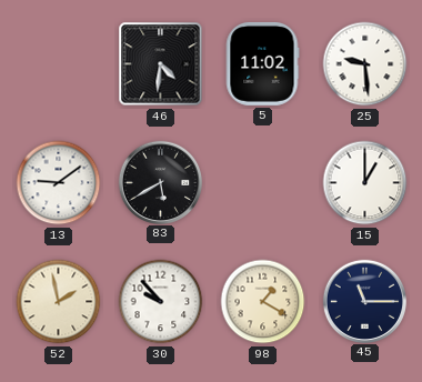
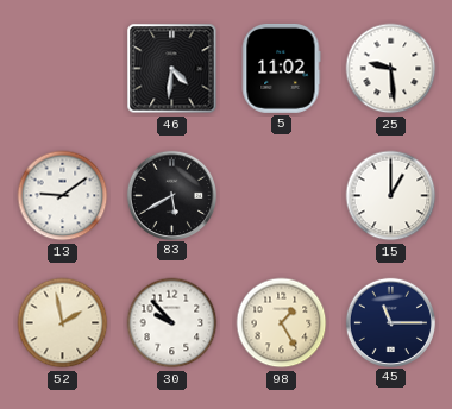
98: 1:20 -> 1:25 (282, 323)
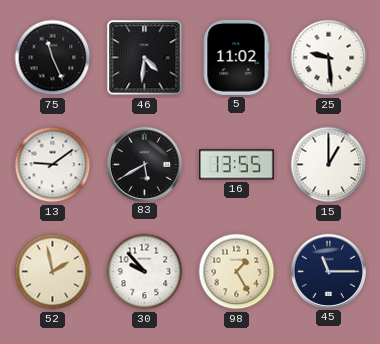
75: none -> 11:26 (53, 58)
16: none -> 13:55 (236, 165)
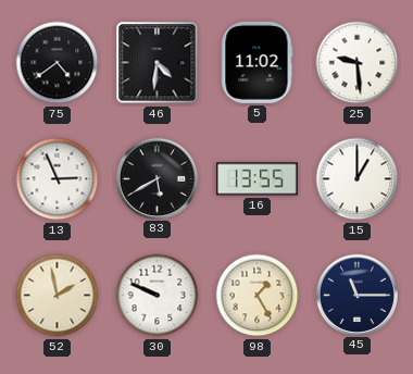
75: 11:26 -> 4:39 (58, 63)
13: 9:09 -> 2:56 (58, 179)
30: 9:53 -> 9:49 (158, 296)
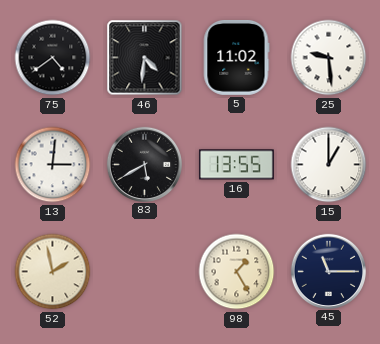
13: 2:56 -> 3:01 (53, 165)
30: 9:49 -> none (158, 296)
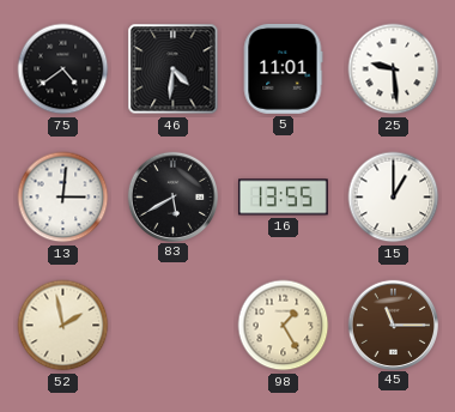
5: 11:02 -> 11:01 (283, 68)
45 dial: navy -> brown (393, 325)
